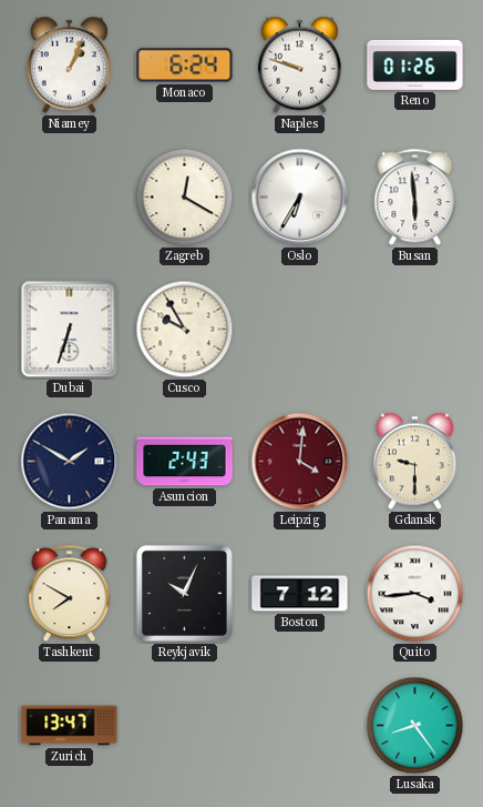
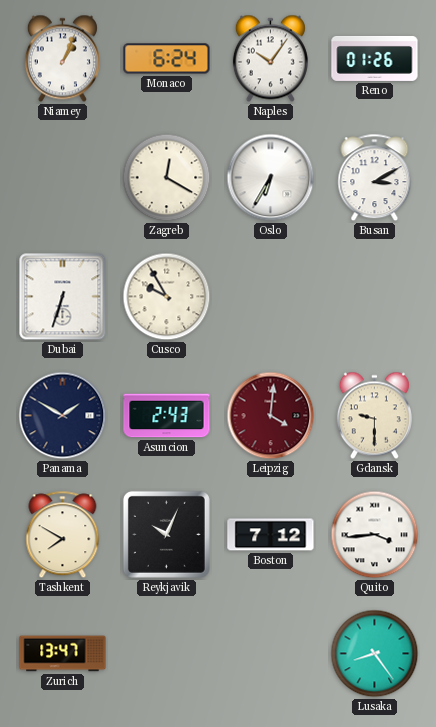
Naples: 9:48 -> 10:06 (270, 59)
Busan: 5:59 -> 3:10 (375, 178)
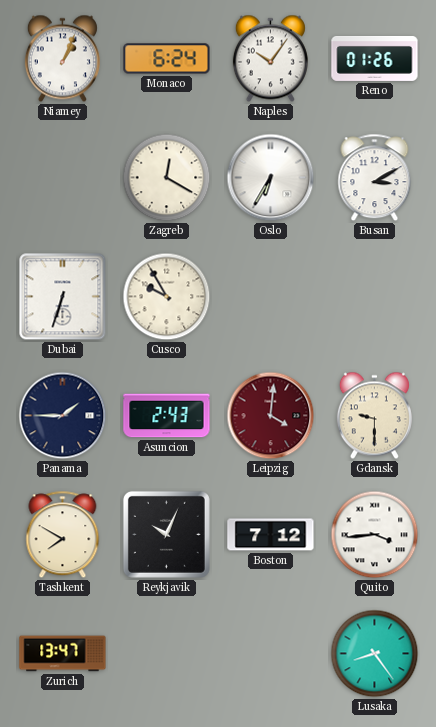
Panama: 1:50 -> 1:45 (63, 416)
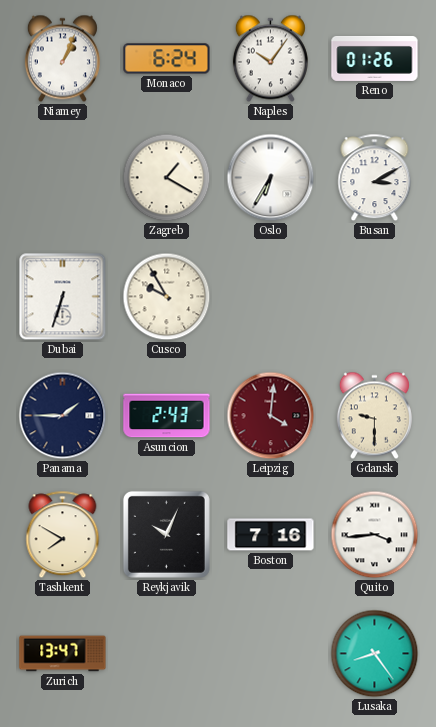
Zagreb: 12:20 -> 1:20 (167, 178)
Boston: 7:12 -> 7:16 (271, 535)
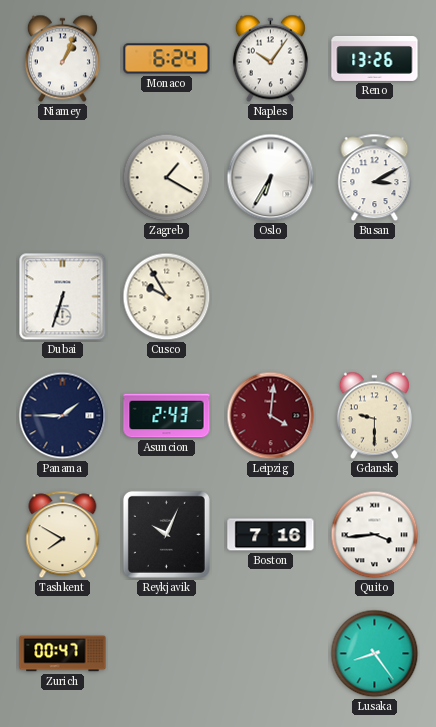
Reno: 01:26 -> 13:26 (375, 58)
Zurich: 13:47 -> 00:47 (63, 654)
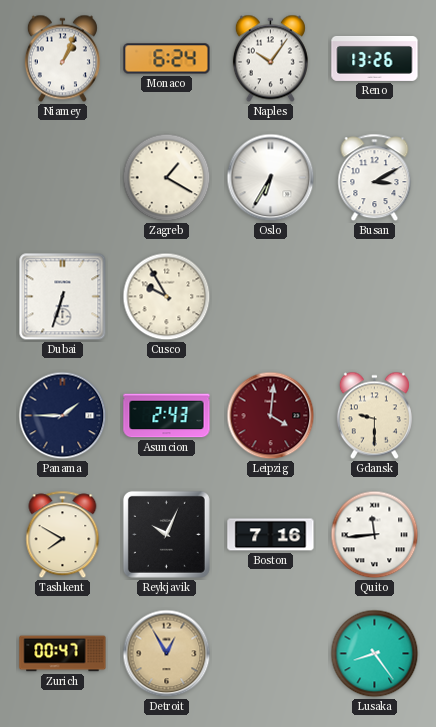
Quito: 3:44 -> 11:44 (375, 535)
Detroit: none -> 12:55 (167, 654)
